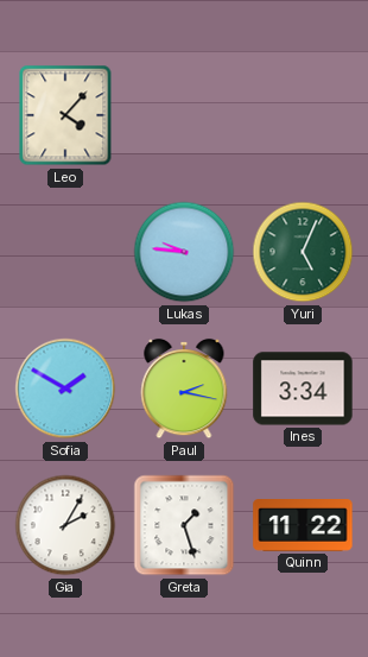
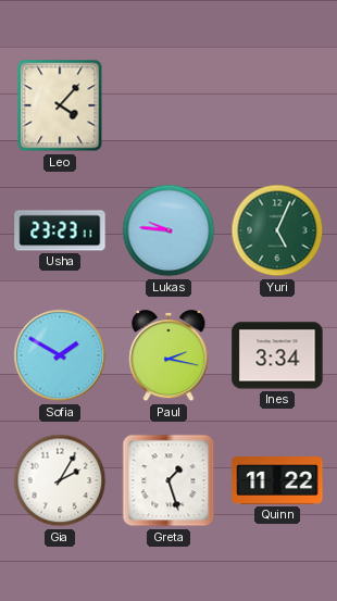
Usha: none -> 23:23 (60, 230)
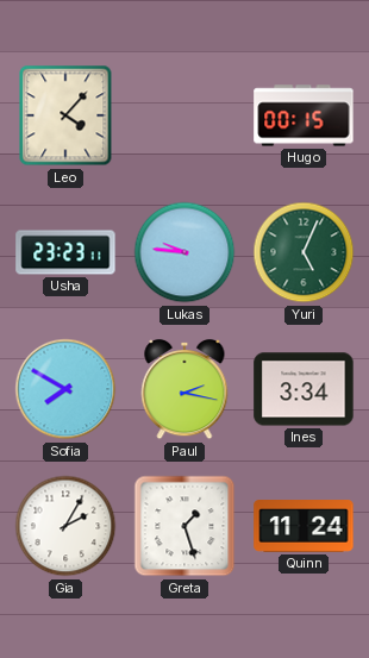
Hugo: none -> 00:15 (304, 115)
Sofia: 1:50 -> 7:50 (65, 389)
Quinn: 11:22 -> 11:24 (304, 527)
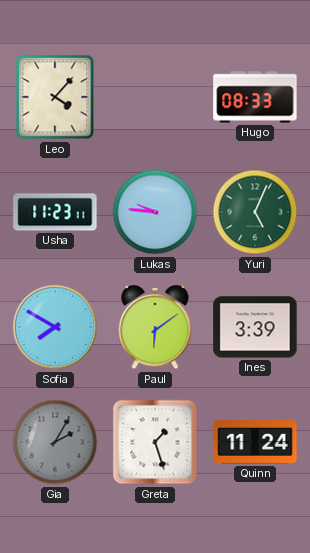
Hugo: 00:15 -> 08:33 (255, 97)
Usha: 23:23 -> 11:23 (55, 212)
Paul: 2:17 -> 6:09 (155, 327)
Ines: 3:34 -> 3:39 (255, 327)
Gia dial: white -> grey (55, 442)
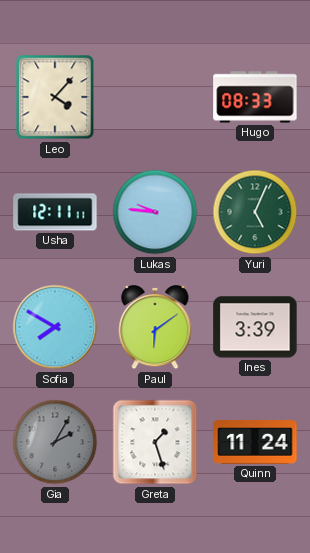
Usha: 11:23 -> 12:11 (55, 212)
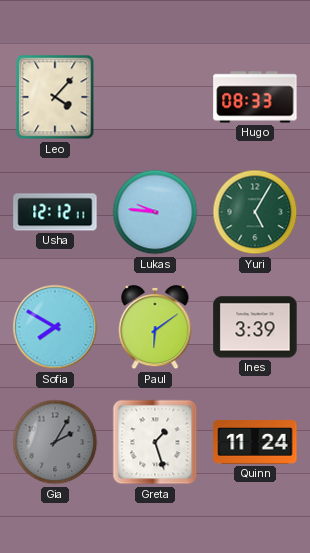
Usha: 12:11 -> 12:12 (55, 212)
Yuri: 5:04 -> 5:05 (255, 212)
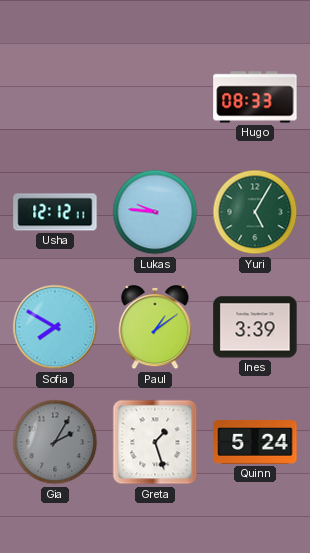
Leo: 4:07 -> none (55, 97)
Paul: 6:09 -> 1:09 (155, 327)
Quinn: 11:24 -> 5:24 (255, 443)
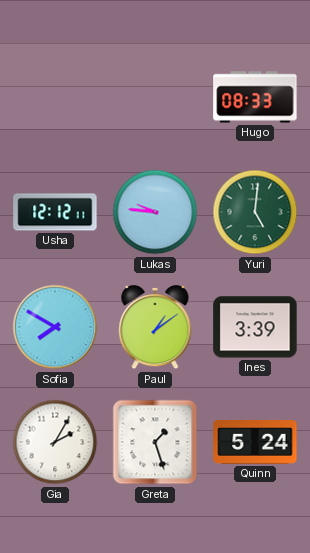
Yuri: 5:05 -> 5:01 (255, 212)
Gia dial: grey -> white (55, 442)
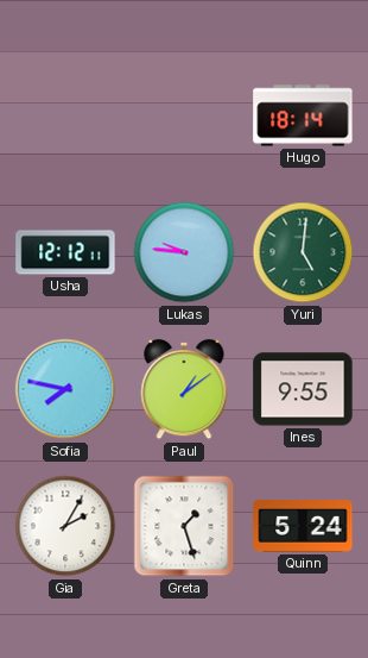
Hugo: 08:33 -> 18:14 (303, 115)
Sofia: 7:50 -> 7:47 (65, 389)
Ines: 3:39 -> 9:55 (303, 389)
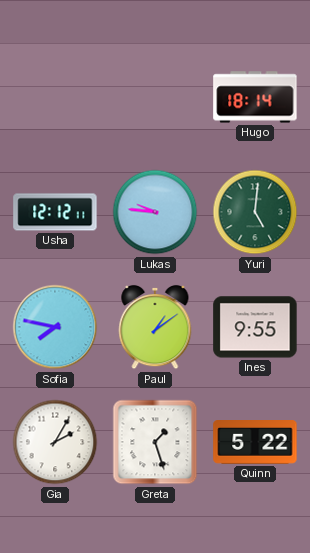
Quinn: 5:24 -> 5:22 (255, 443)
